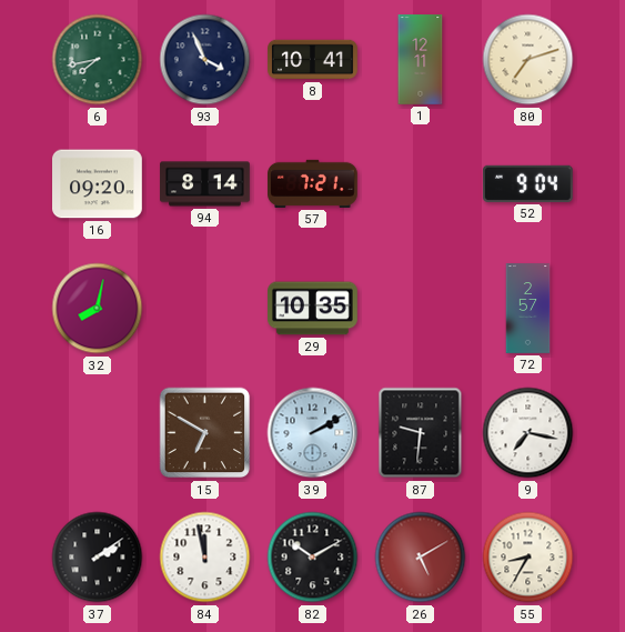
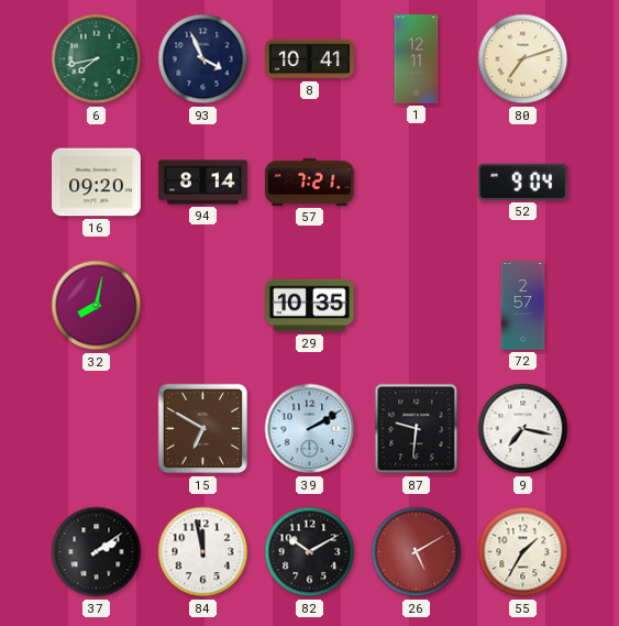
55: 8:35 -> 1:35 (523, 552)
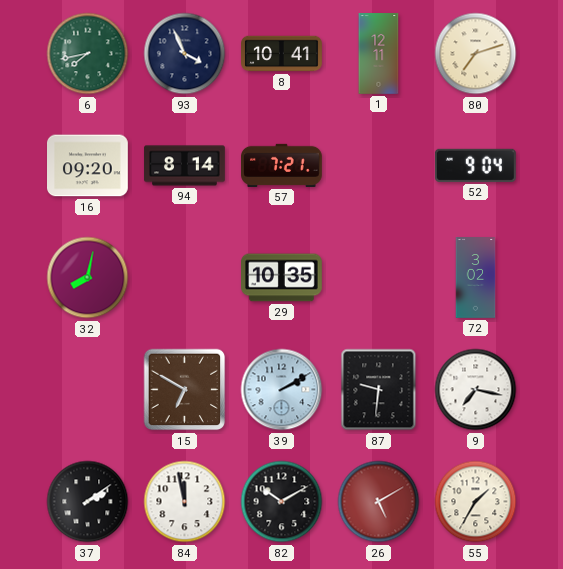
72: 2:57 -> 3:02 (476, 278)
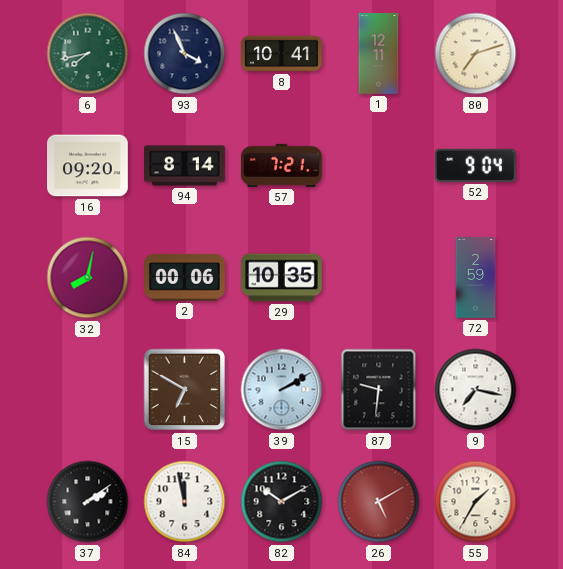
2: none -> 00:06 (185, 278)
72: 3:02 -> 2:59 (476, 278)
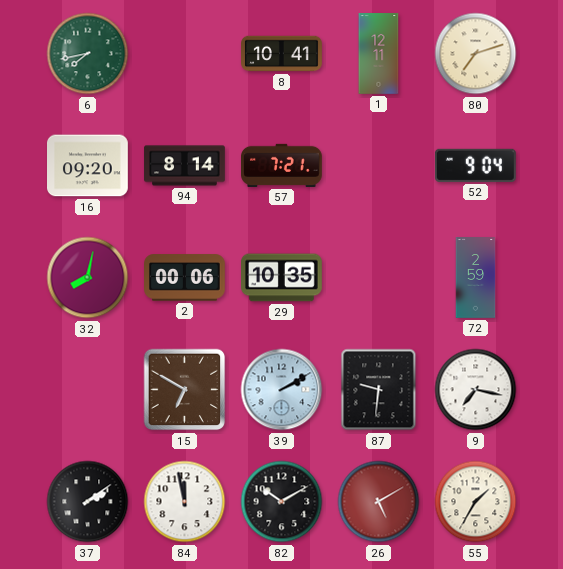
93: 3:56 -> none (185, 54)
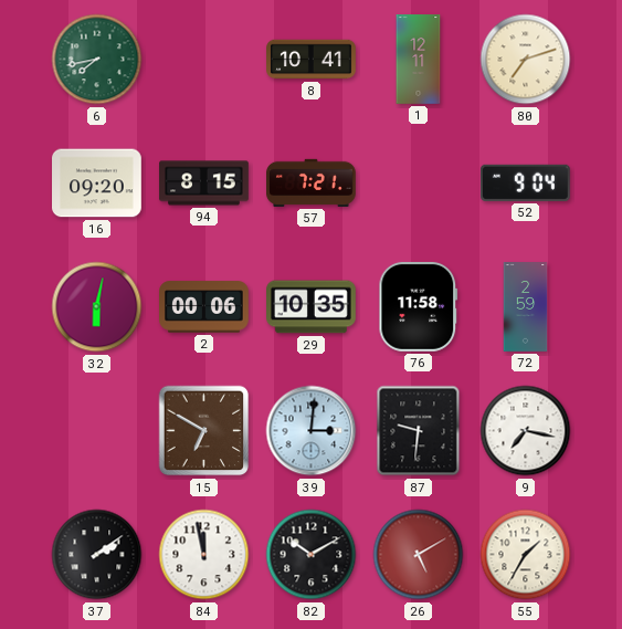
94: 8:14 -> 8:15 (204, 184)
32: 8:02 -> 6:02 (97, 307)
76: none -> 11:58 (419, 306)
39: 2:10 -> 3:01 (312, 431)
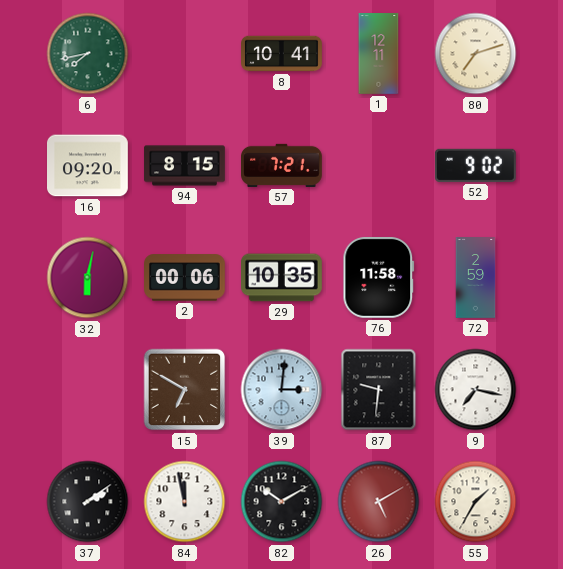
52: 9:04 -> 9:02 (475, 165)
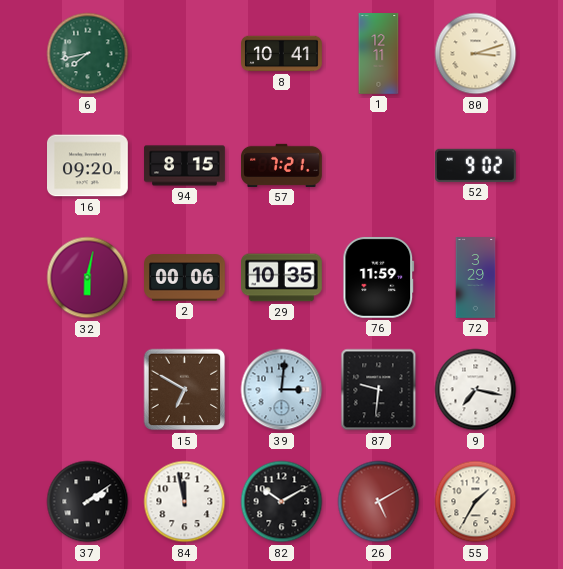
80: 7:12 -> 3:12 (476, 54)
76: 11:58 -> 11:59 (379, 277)
72: 2:59 -> 3:29 (476, 278)
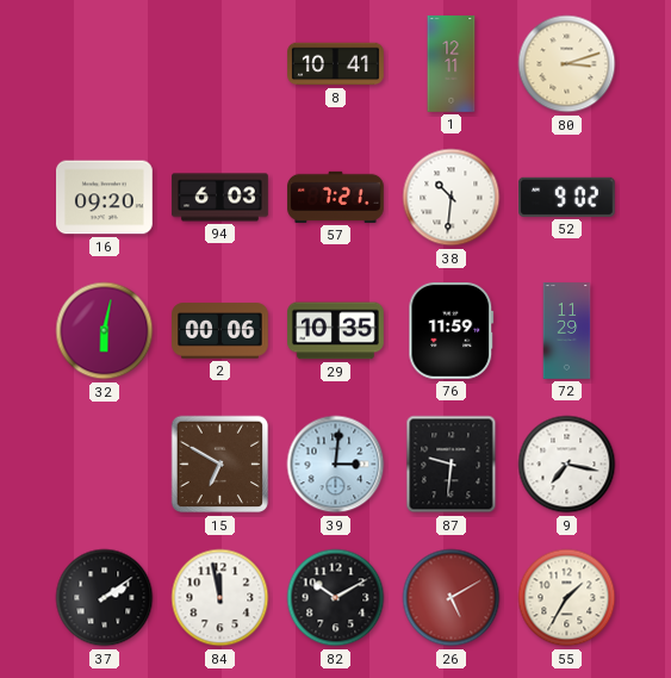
6: 7:43 -> none (88, 54)
94: 8:15 -> 6:03 (220, 198)
38: none -> 10:31 (452, 198)
72: 3:29 -> 11:29 (567, 331)
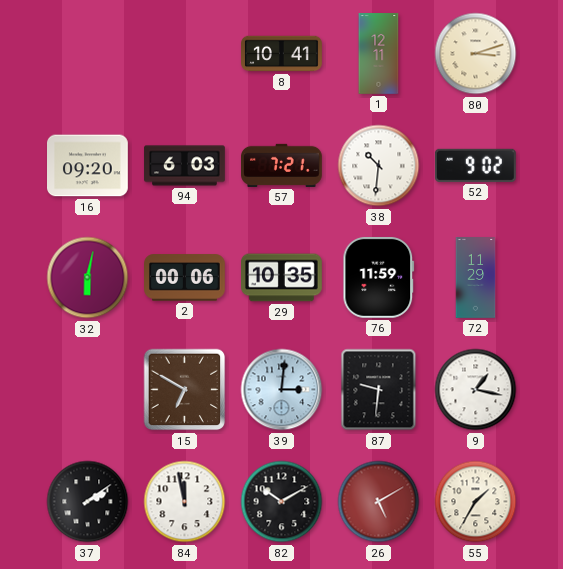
9: 7:17 -> 1:17 (476, 390)
